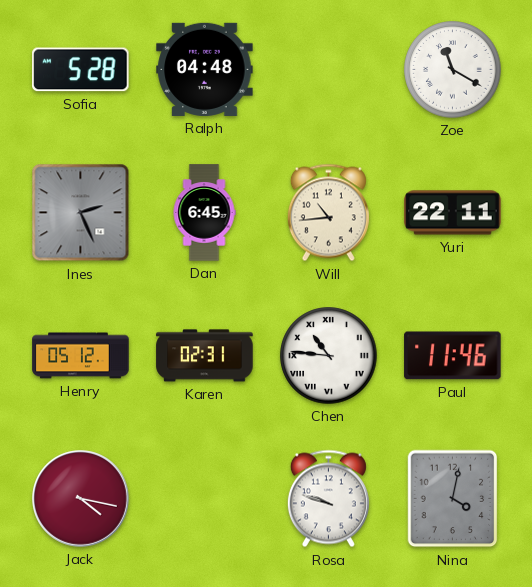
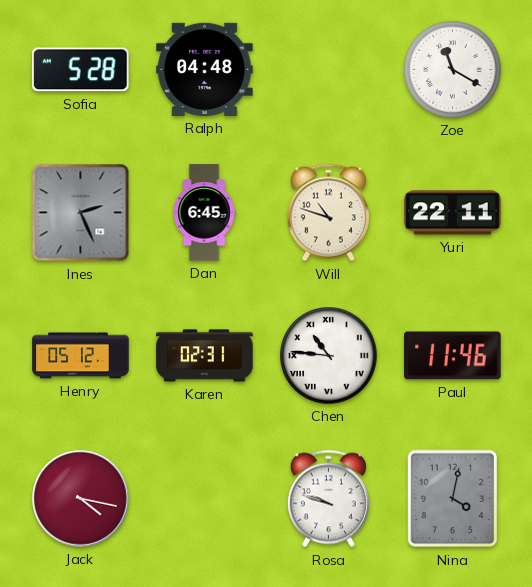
Will: 10:44 -> 10:48 (328, 213)
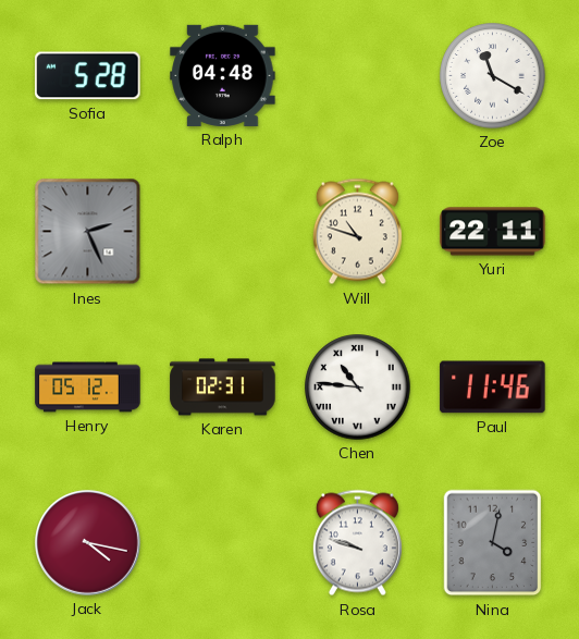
Dan: 6:45 -> none (204, 213)
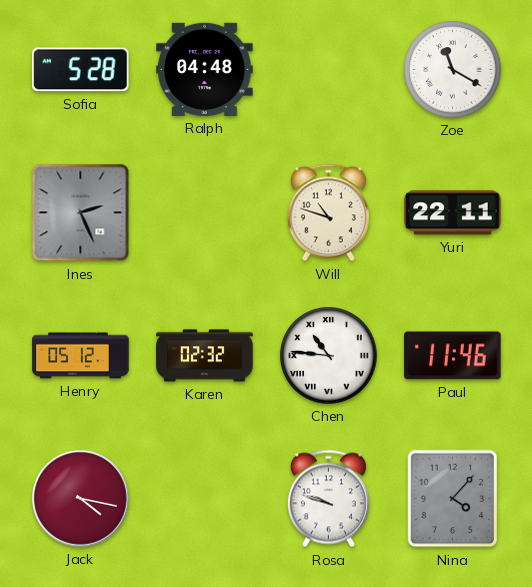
Karen: 02:31 -> 02:32 (205, 356)
Nina: 4:02 -> 4:07 (453, 499)
